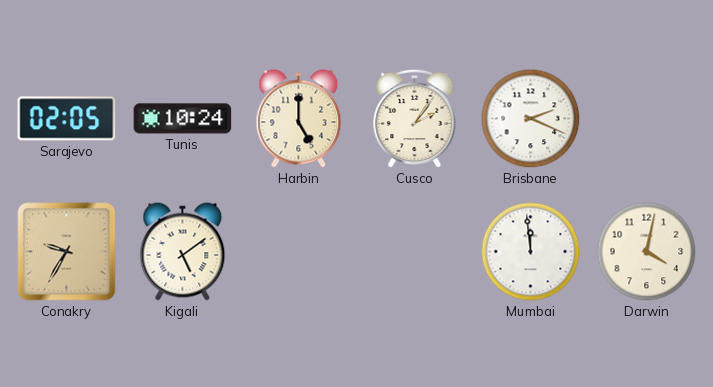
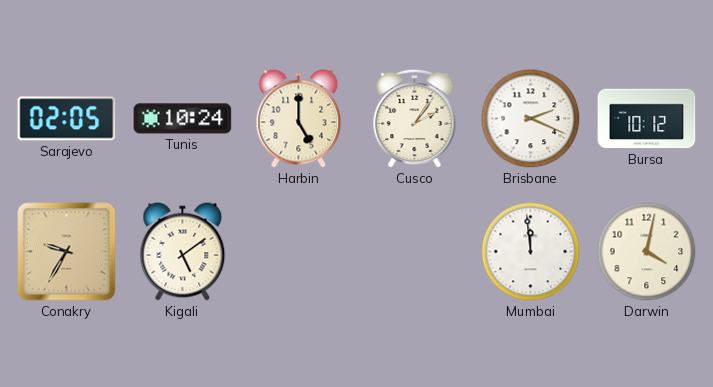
Bursa: none -> 10:12 (647, 119)
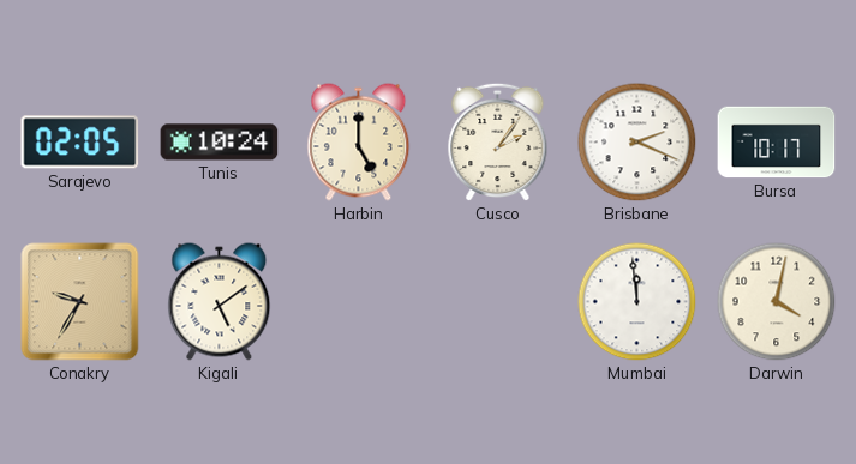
Bursa: 10:12 -> 10:17 (777, 143)
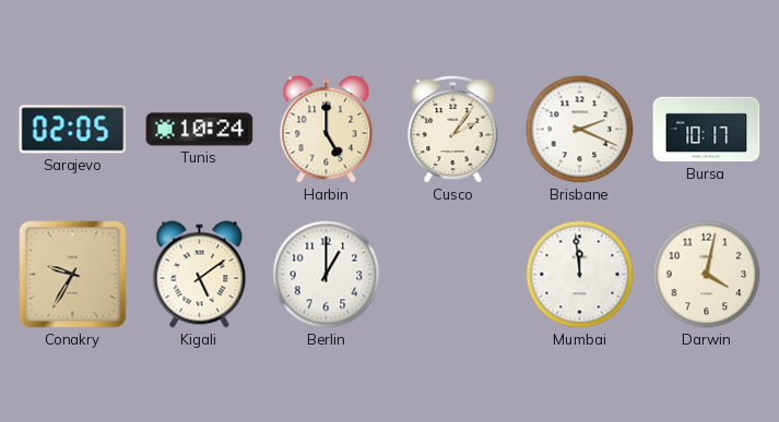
Berlin: none -> 1:00 (327, 275)
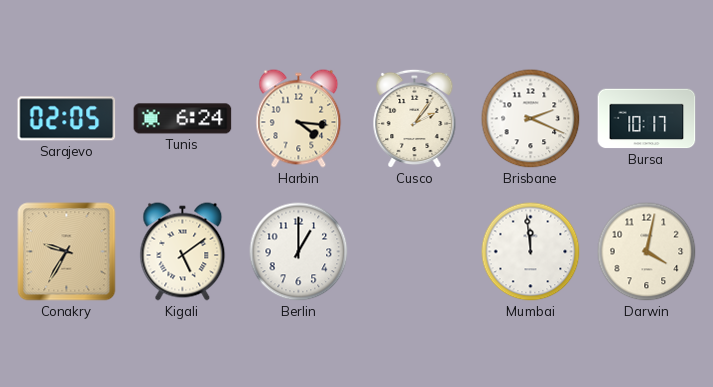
Tunis: 10:24 -> 6:24 (183, 119)
Harbin: 5:00 -> 4:16 (299, 119)
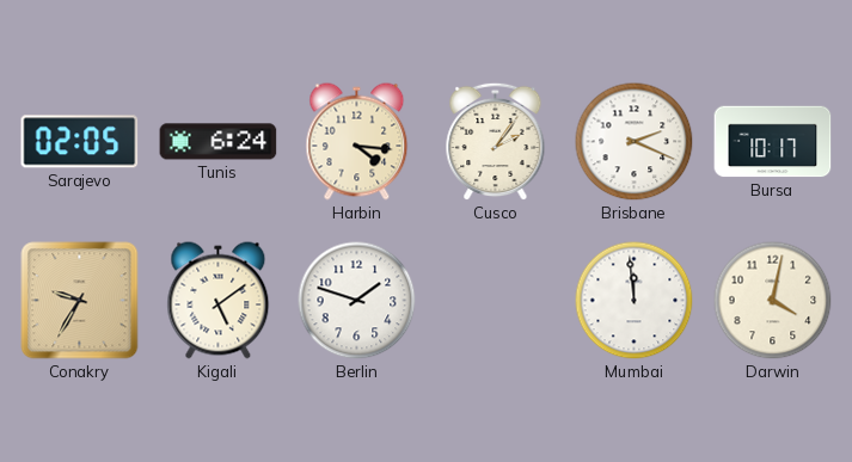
Berlin: 1:00 -> 1:48 (357, 301)
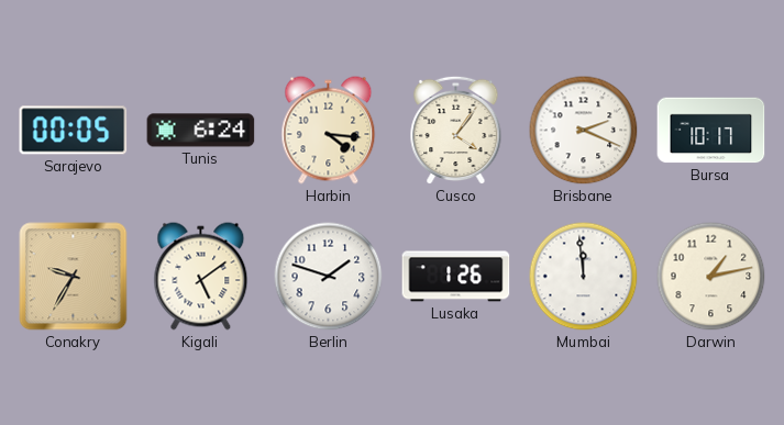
Sarajevo: 02:05 -> 00:05 (74, 131)
Cusco: 2:06 -> 4:06 (456, 131)
Lusaka: none -> 1:26 (456, 277)
Darwin: 4:02 -> 1:13 (711, 277)
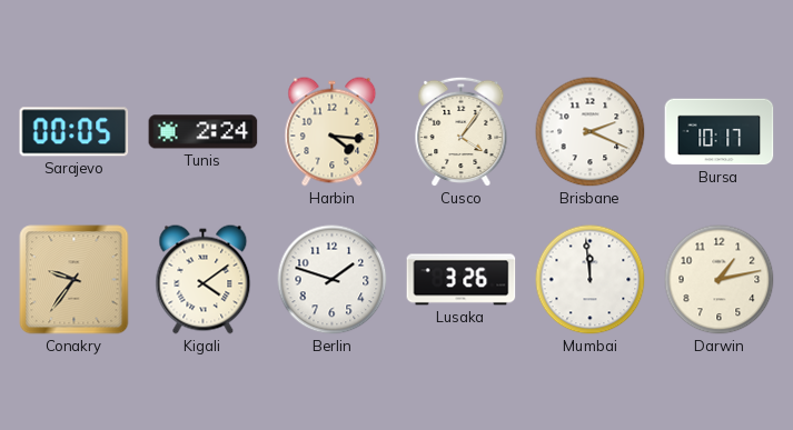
Tunis: 6:24 -> 2:24 (204, 132)
Conakry: 9:35 -> 9:36 (75, 280)
Kigali: 5:09 -> 4:09 (204, 280)
Lusaka: 1:26 -> 3:26 (462, 280)
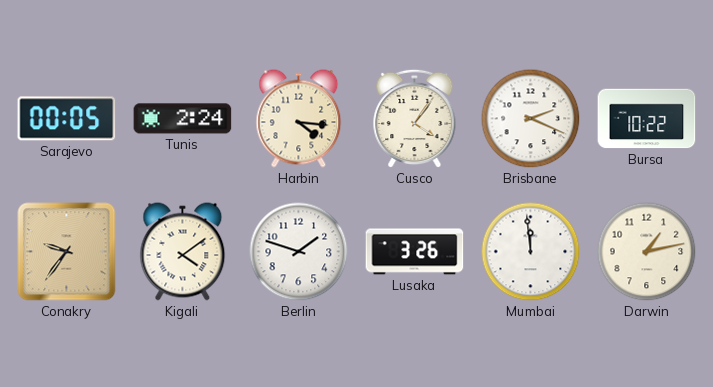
Bursa: 10:17 -> 10:22 (647, 119)
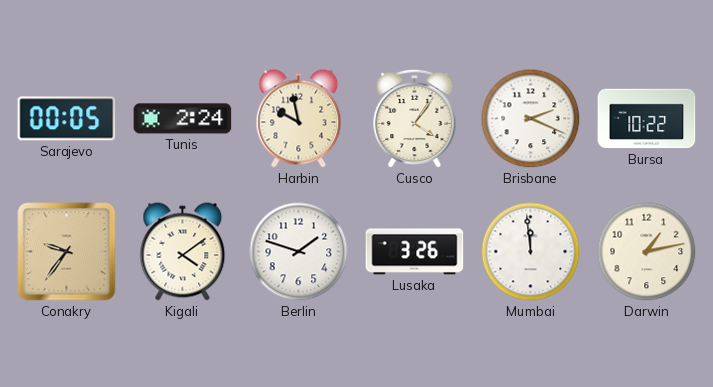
Harbin: 4:16 -> 9:58 (299, 119)
